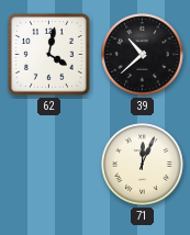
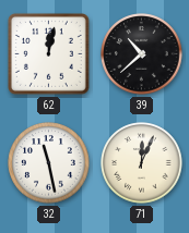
62: 4:02 -> 12:02 (48, 53)
32: none -> 11:28 (49, 163)
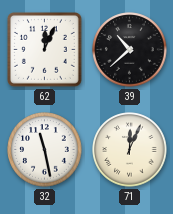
62: 12:02 -> 12:04 (44, 49)
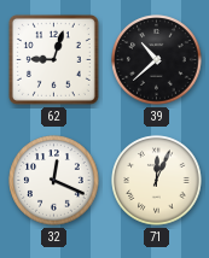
62: 12:04 -> 9:03 (53, 59)
32: 11:28 -> 12:19 (54, 181)
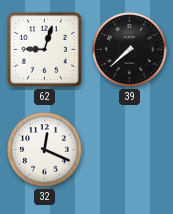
39: 10:38 -> 7:38 (130, 50)
71: 12:04 -> none (157, 181)
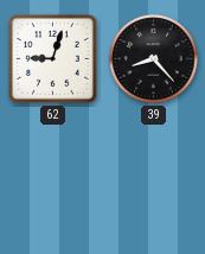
39: 7:38 -> 8:23 (154, 59)
32: 12:19 -> none (45, 150)
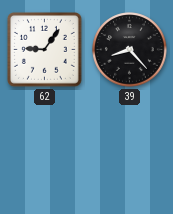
62: 9:03 -> 9:06 (44, 49)
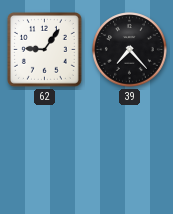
39: 8:23 -> 7:23 (130, 50)
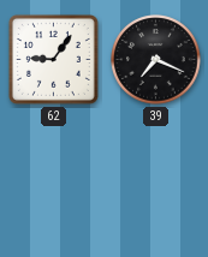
39: 7:23 -> 7:19 (156, 60)
